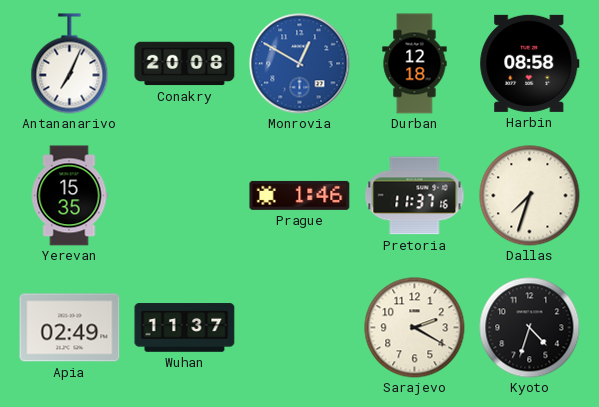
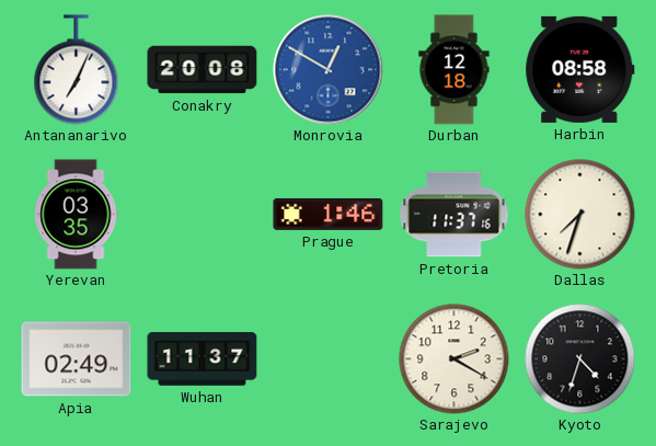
Yerevan: 15:35 -> 03:35 (76, 215)
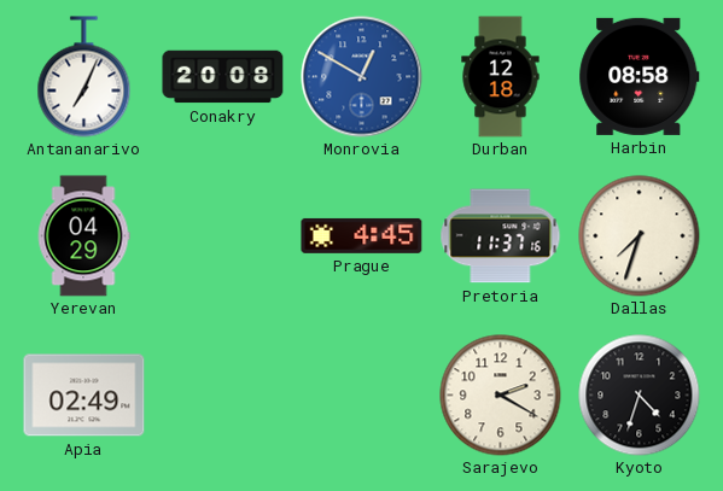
Yerevan: 03:35 -> 04:29 (83, 236)
Prague: 1:46 -> 4:45 (362, 235)
Wuhan: 11:37 -> none (203, 359)
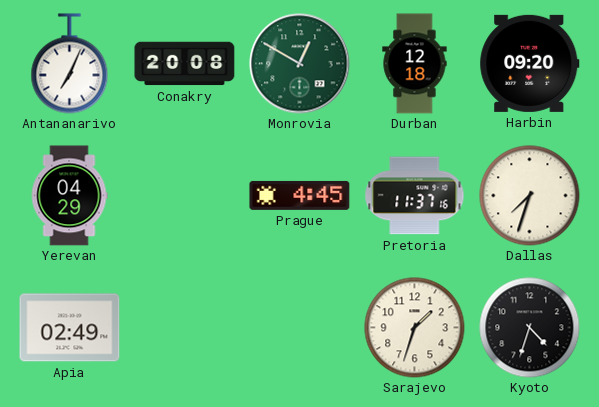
Monrovia dial: blue -> green (300, 64)
Harbin: 08:58 -> 09:20 (530, 63)
Sarajevo: 2:20 -> 1:33 (415, 328)
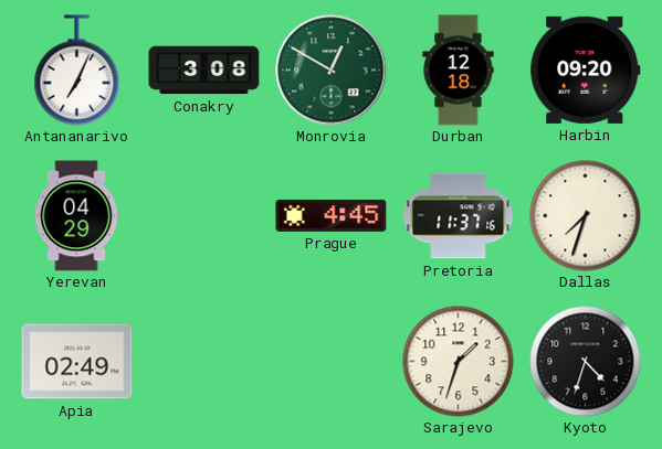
Conakry: 20:08 -> 3:08 (204, 71)
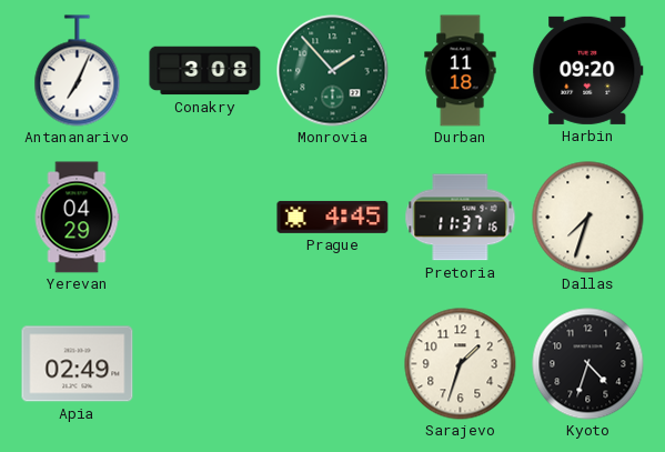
Monrovia: 12:50 -> 1:53 (333, 71)
Durban: 12:18 -> 11:18 (461, 71)
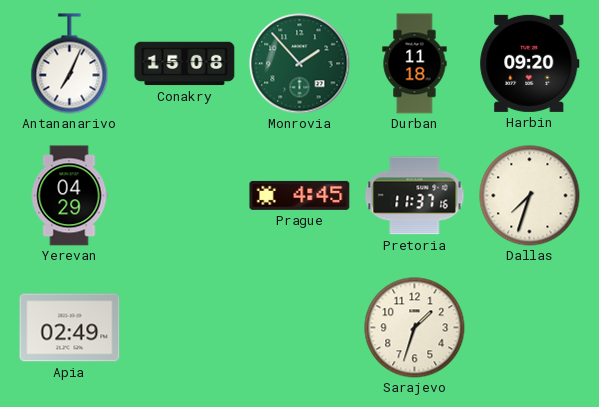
Conakry: 3:08 -> 15:08 (185, 64)
Kyoto: 4:33 -> none (588, 364)
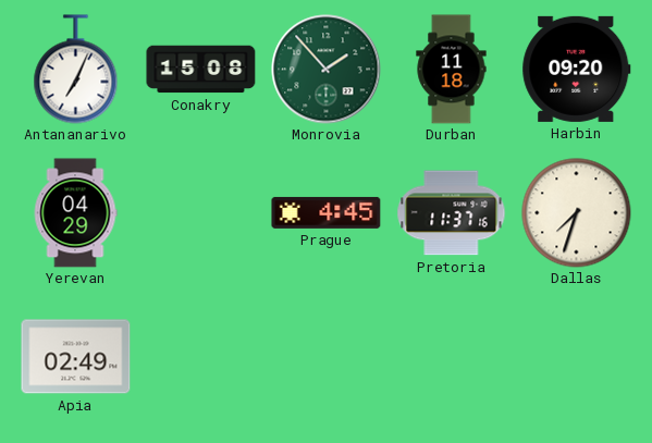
Sarajevo: 1:33 -> none (415, 328)
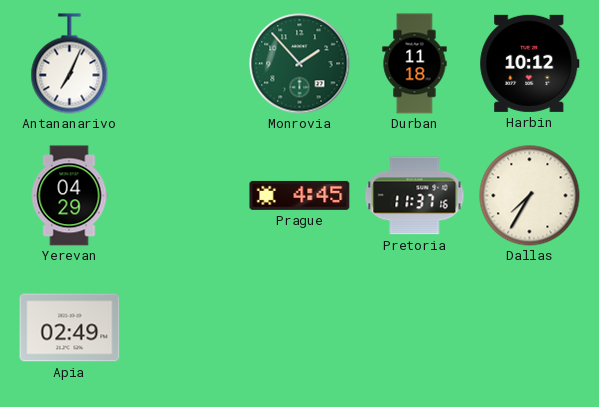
Conakry: 15:08 -> none (201, 70)
Harbin: 09:20 -> 10:12 (530, 63)
Dallas: 7:33 -> 7:35 (530, 196)
